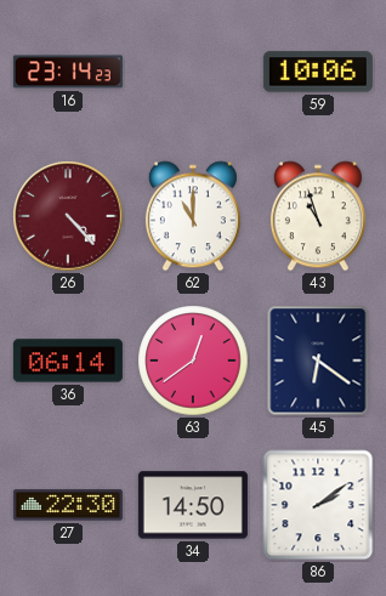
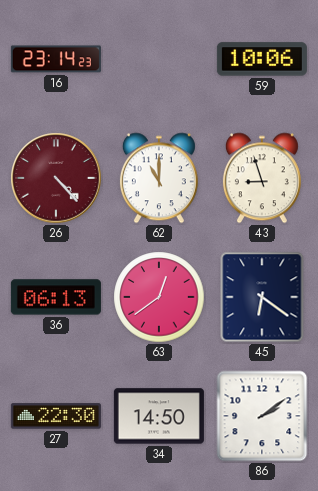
43: 10:57 -> 8:57 (262, 178)
36: 06:14 -> 06:13 (56, 297)
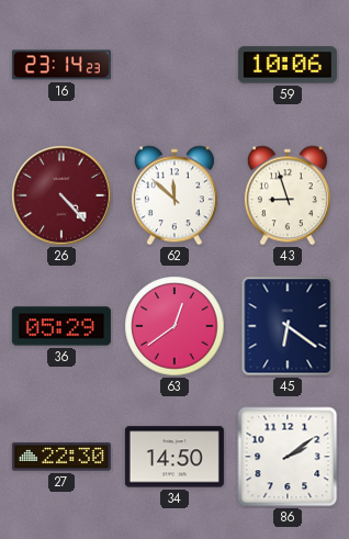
62: 11:00 -> 11:52 (174, 195)
36: 06:13 -> 05:29 (61, 326)
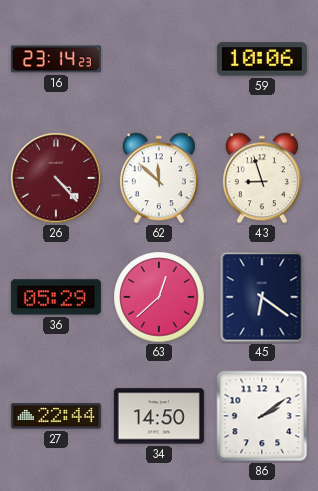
63: 12:39 -> 12:38 (159, 297)
27: 22:30 -> 22:44 (56, 416)
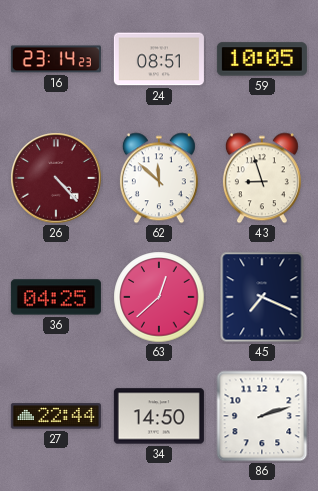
24: none -> 08:51 (159, 59)
59: 10:06 -> 10:05 (262, 59)
36: 05:29 -> 04:25 (56, 297)
45: 6:21 -> 7:19 (262, 297)
86: 2:09 -> 2:12 (262, 416)
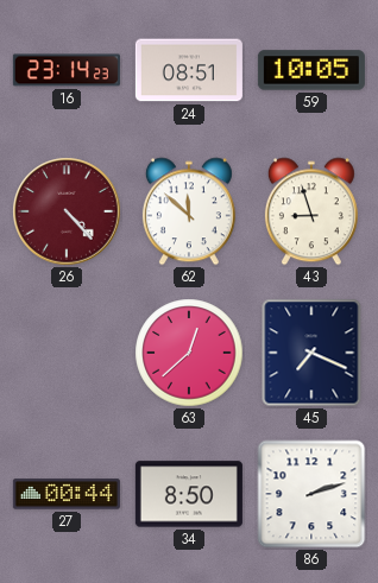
36: 04:25 -> none (56, 297)
27: 22:44 -> 00:44 (67, 494)
34: 14:50 -> 8:50 (189, 494)
